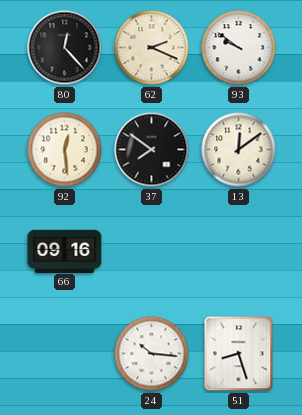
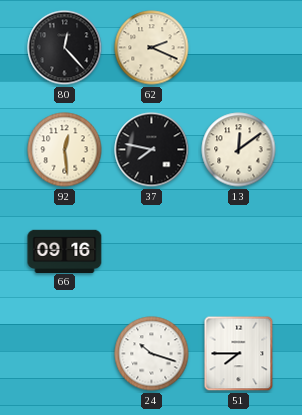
93: 9:51 -> none (239, 48)
37: 7:51 -> 7:47 (152, 150)
24: 10:16 -> 10:18 (152, 354)
51: 8:27 -> 7:45 (239, 354)
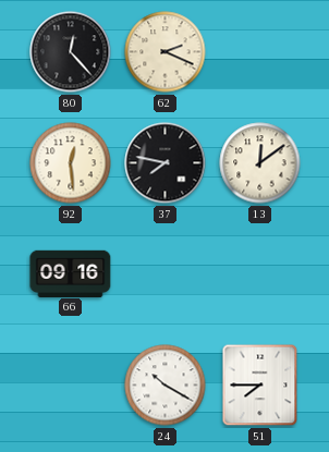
24: 10:18 -> 10:20 (166, 386)
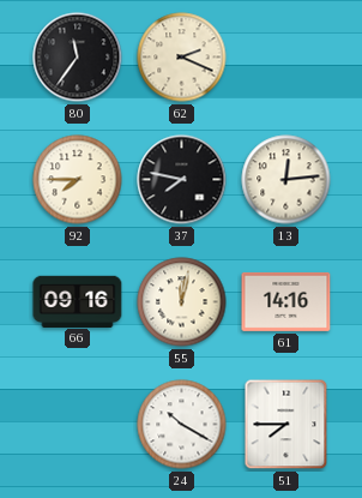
80: 12:23 -> 11:36 (78, 58)
92: 12:29 -> 7:45 (78, 180)
13: 12:09 -> 12:14 (286, 180)
55: none -> 12:02 (182, 302)
61: none -> 14:16 (286, 301)
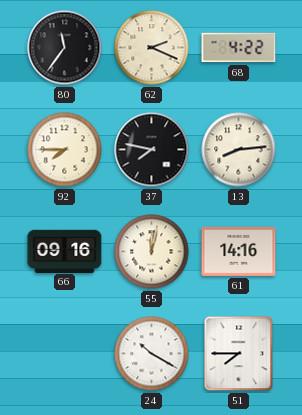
68: none -> 4:22 (239, 48)
13: 12:14 -> 8:14 (239, 150)
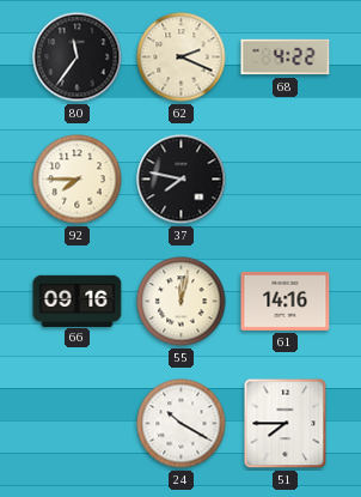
13: 8:14 -> none (239, 150)
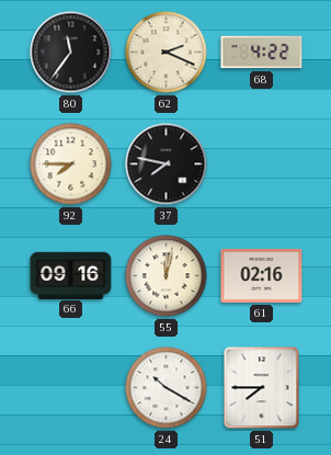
61: 14:16 -> 02:16 (262, 275)
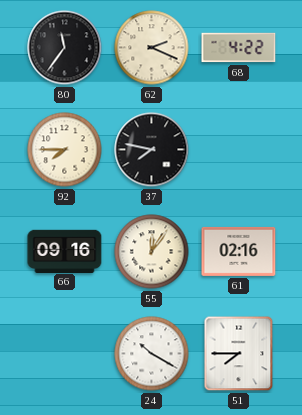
55: 12:02 -> 12:06 (152, 252)
